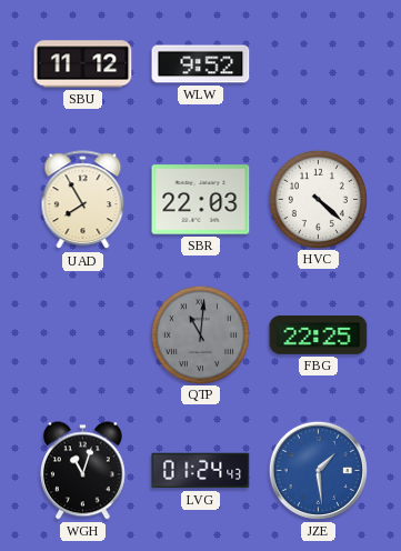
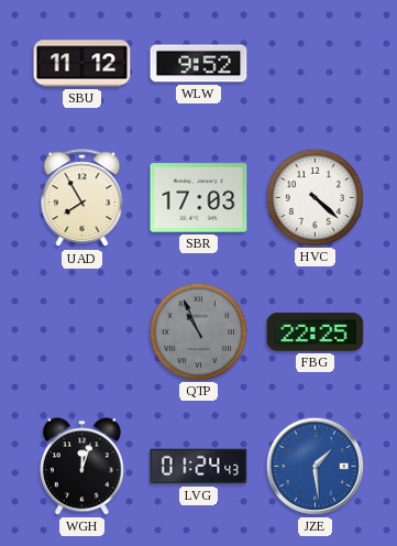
SBR: 22:03 -> 17:03 (199, 198)
QTP: 11:01 -> 10:56 (198, 331)
WGH: 11:03 -> 12:03 (81, 467)
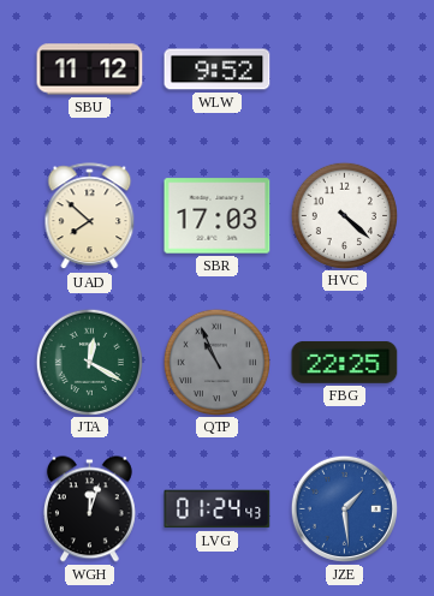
UAD: 7:55 -> 7:52 (90, 216)
JTA: none -> 12:20 (89, 362)
